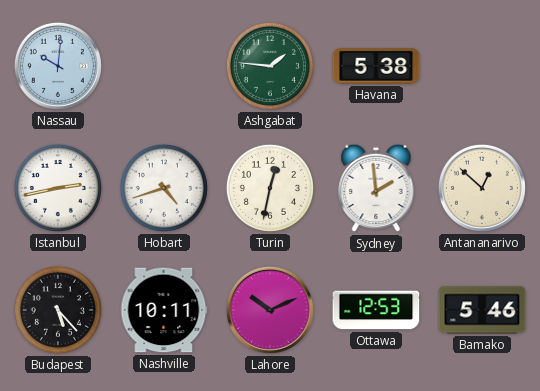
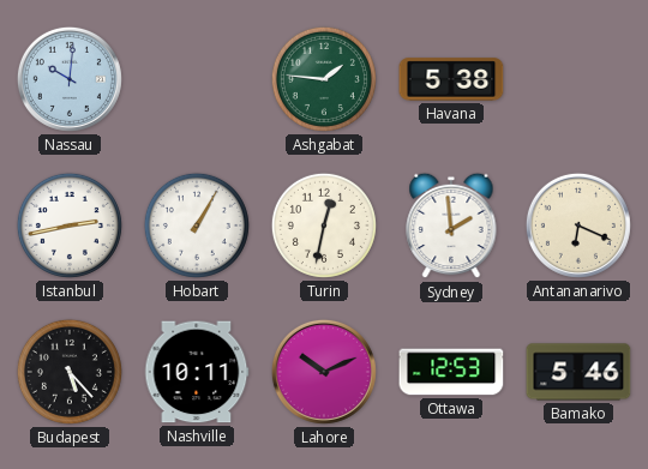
Hobart: 4:42 -> 1:05 (197, 226)
Antananarivo: 12:52 -> 6:19 (578, 226)
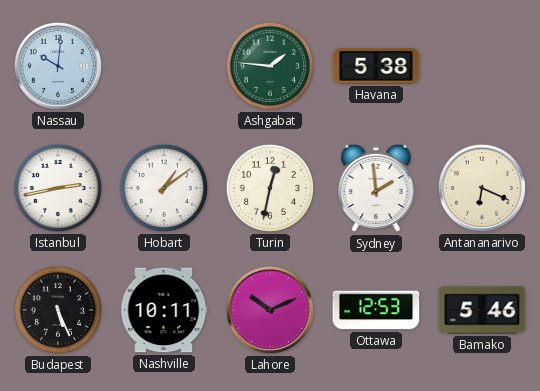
Hobart: 1:05 -> 1:09 (164, 188)
Budapest: 5:23 -> 5:26 (58, 310)
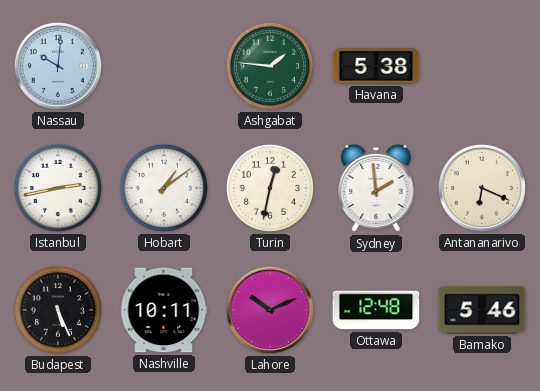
Ottawa: 12:53 -> 12:48 (376, 310)
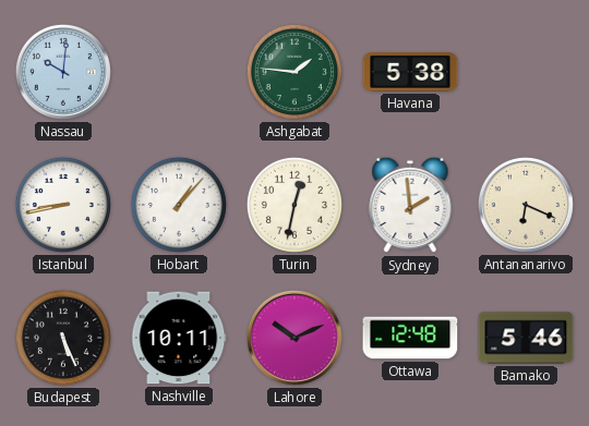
Istanbul: 2:43 -> 8:43 (63, 205)
Hobart: 1:09 -> 1:07 (179, 205)
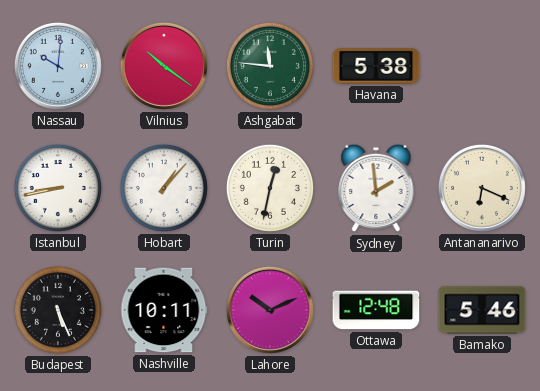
Vilnius: none -> 10:21 (164, 66)
Ashgabat: 1:46 -> 11:46 (270, 66)
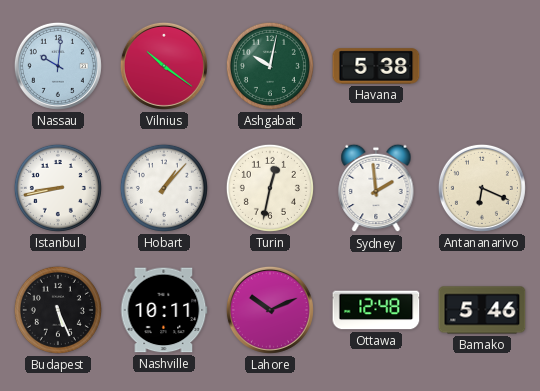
Ashgabat: 11:46 -> 10:02 (270, 66)
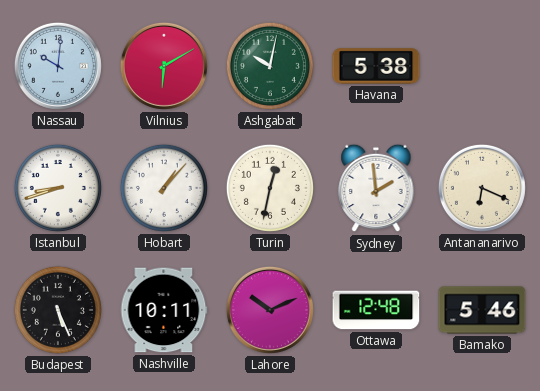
Vilnius: 10:21 -> 6:10 (164, 66)
Istanbul: 8:43 -> 8:42 (58, 188)
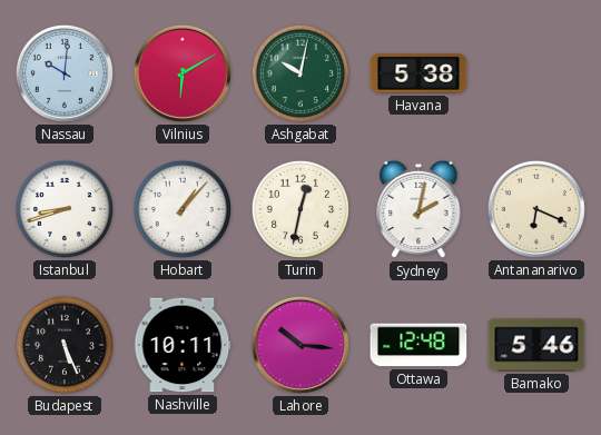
Sydney: 1:59 -> 2:02 (418, 209)
Lahore: 10:11 -> 10:16 (300, 345)
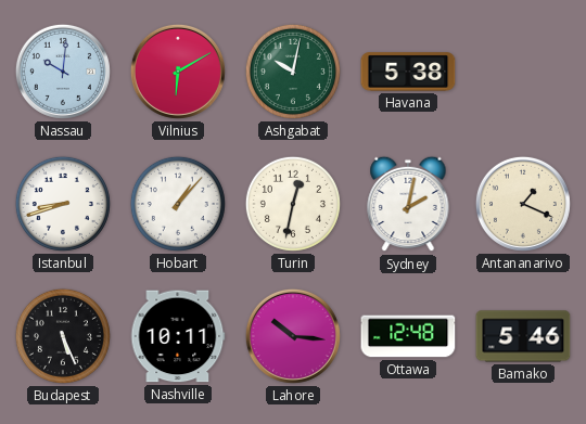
Antananarivo: 6:19 -> 1:19 (523, 204)
